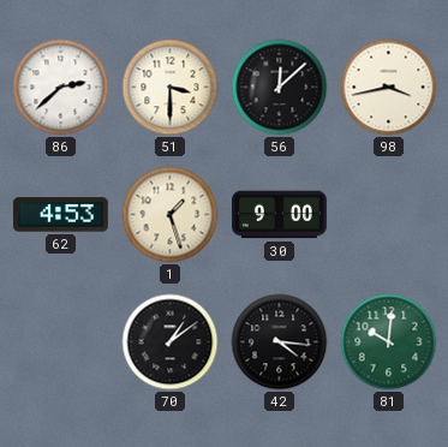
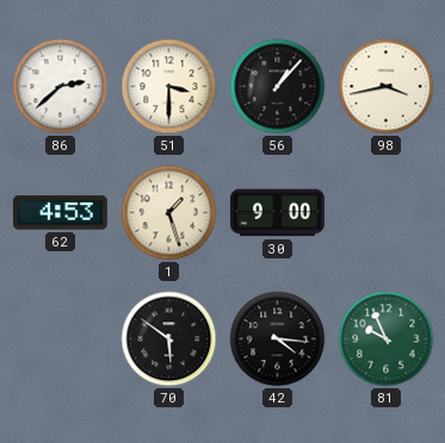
56: 12:08 -> 1:07 (278, 87)
70: 1:09 -> 5:51 (169, 339)
81: 10:01 -> 9:56 (387, 339)
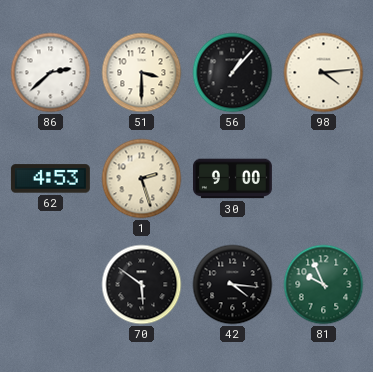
98: 3:43 -> 4:14 (324, 73)
1: 1:27 -> 2:27 (142, 179)
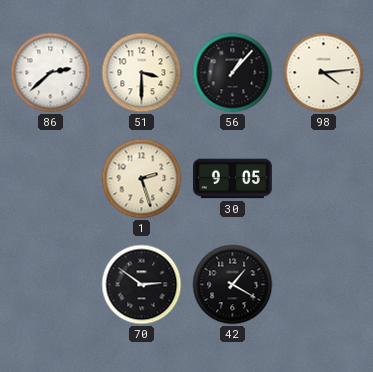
62: 4:53 -> none (50, 179)
30: 9:00 -> 9:05 (232, 179)
70: 5:51 -> 2:51 (142, 285)
42: 4:16 -> 1:20 (233, 285)
81: 9:56 -> none (324, 285)
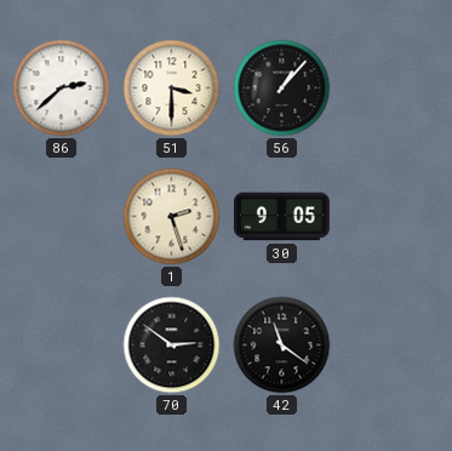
98: 4:14 -> none (324, 73)
42: 1:20 -> 11:21 (282, 346)
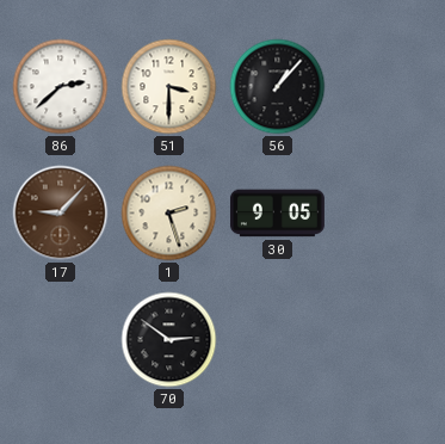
17: none -> 9:07 (61, 214)
42: 11:21 -> none (282, 346)
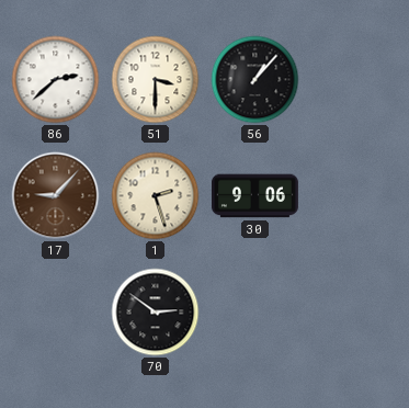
30: 9:05 -> 9:06 (254, 196)
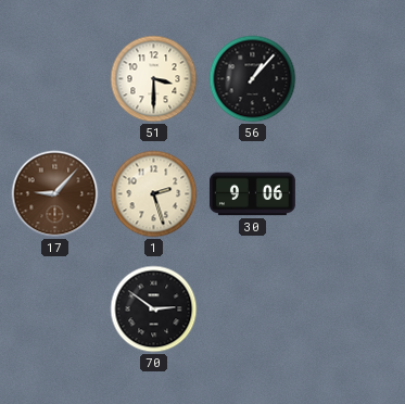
86: 2:38 -> none (56, 80)
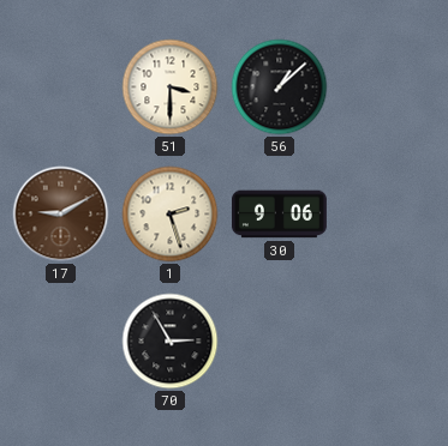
56: 1:07 -> 1:08 (280, 88)
17: 9:07 -> 9:10 (61, 215)
70: 2:51 -> 2:55 (171, 342)
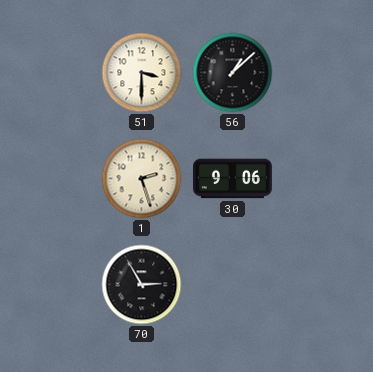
17: 9:10 -> none (61, 215)
